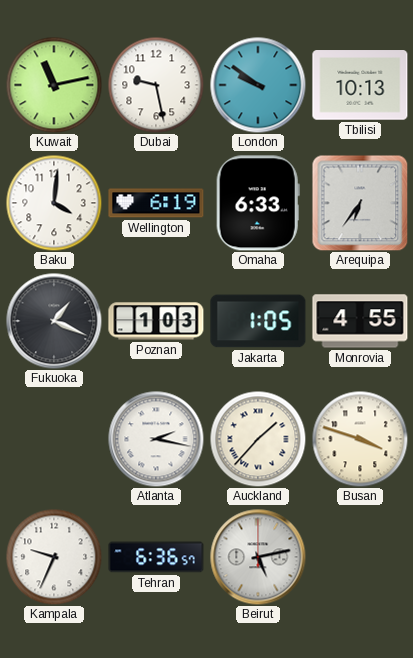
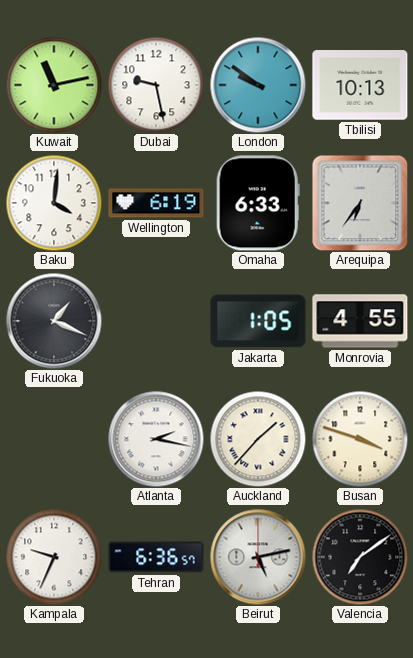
Poznan: 1:03 -> none (156, 321)
Valencia: none -> 7:09 (360, 557)
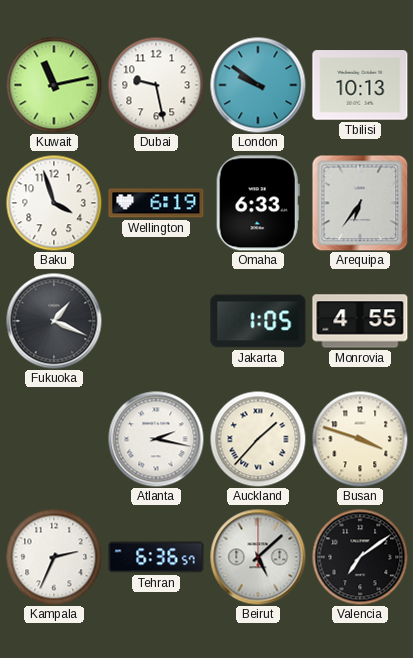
Baku: 4:01 -> 3:57 (54, 203)
Kampala: 9:34 -> 2:34 (54, 557)
Beirut: 5:13 -> 5:08 (258, 557)
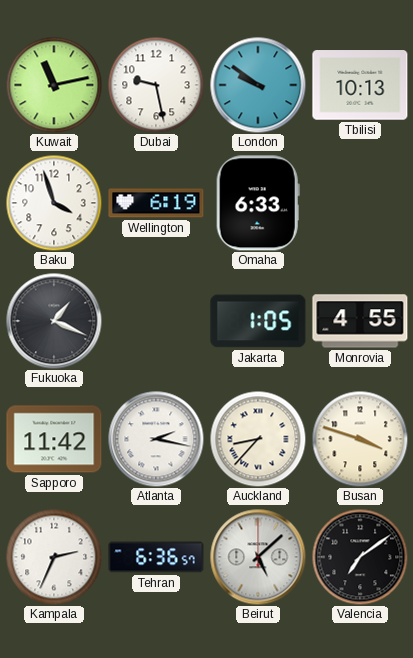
Arequipa: 6:36 -> none (360, 203)
Sapporo: none -> 11:42 (54, 439)
Auckland: 1:37 -> 8:37 (258, 439)
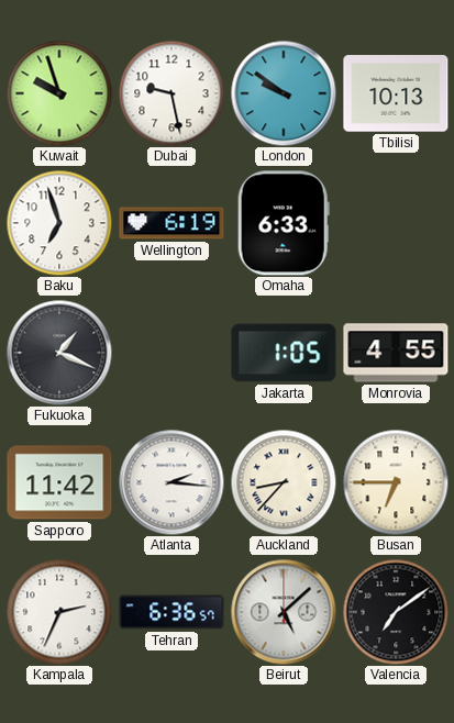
Kuwait: 11:13 -> 9:57 (59, 93)
Baku: 3:57 -> 6:57 (59, 223)
Atlanta: 2:17 -> 2:16 (171, 482)
Busan: 3:48 -> 6:45 (396, 482)
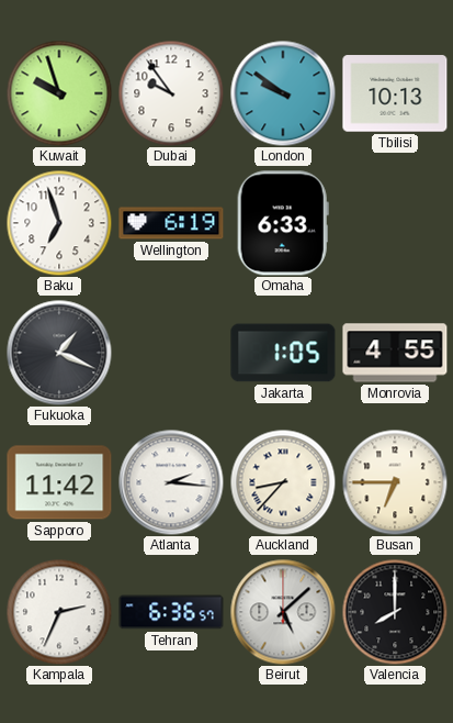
Dubai: 9:28 -> 9:54 (171, 93)
Valencia: 7:09 -> 8:00 (395, 612)
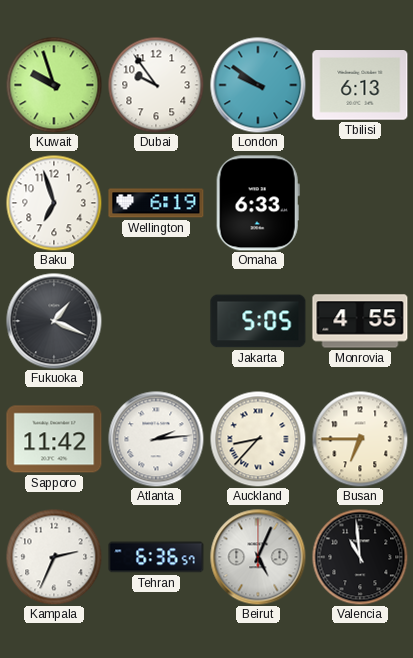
Tbilisi: 10:13 -> 6:13 (360, 85)
Jakarta: 1:05 -> 5:05 (258, 321)
Atlanta: 2:16 -> 2:14 (156, 439)
Beirut: 5:08 -> 5:04 (258, 557)
Valencia: 8:00 -> 10:59 (360, 557)
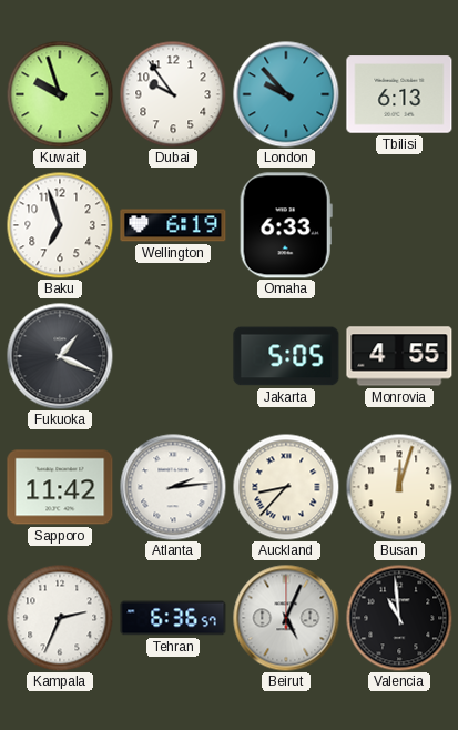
London: 9:51 -> 9:53 (286, 94)
Busan: 6:45 -> 12:03 (399, 487)
